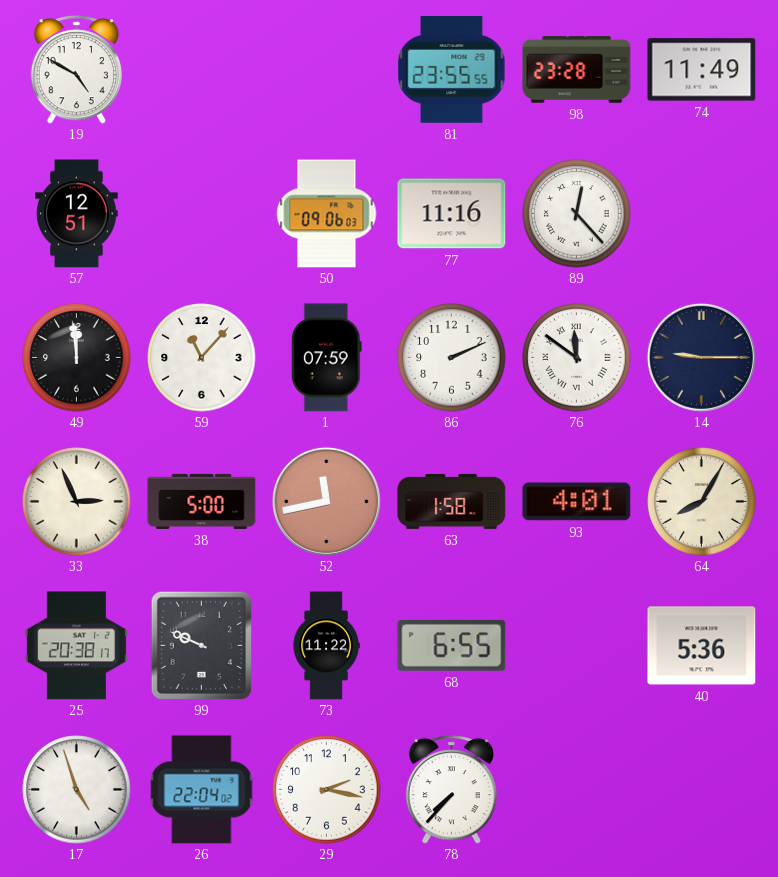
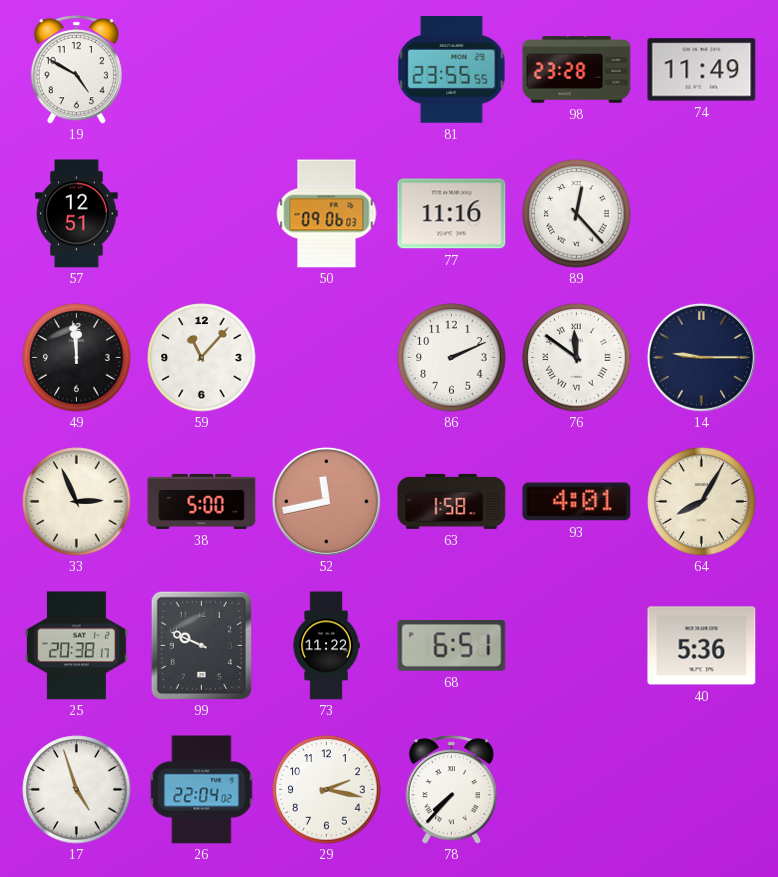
1: 07:59 -> none (326, 358)
68: 6:55 -> 6:51 (452, 645)
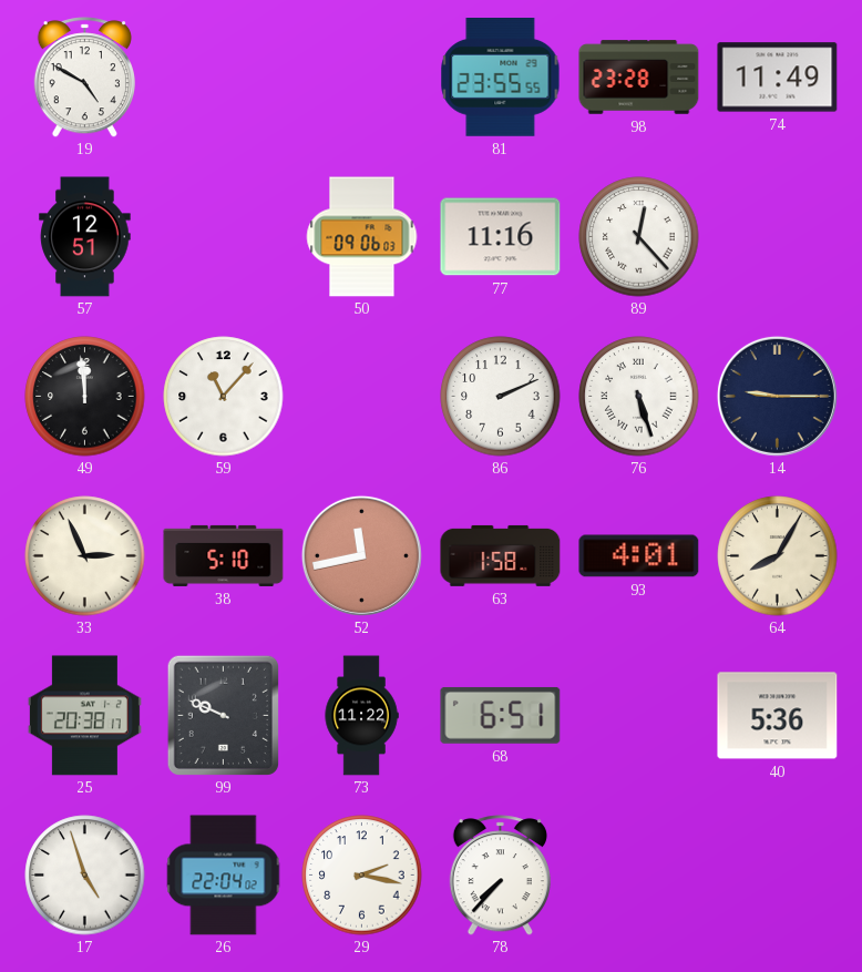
76: 11:51 -> 5:27 (639, 397)
38: 5:00 -> 5:10 (224, 555)
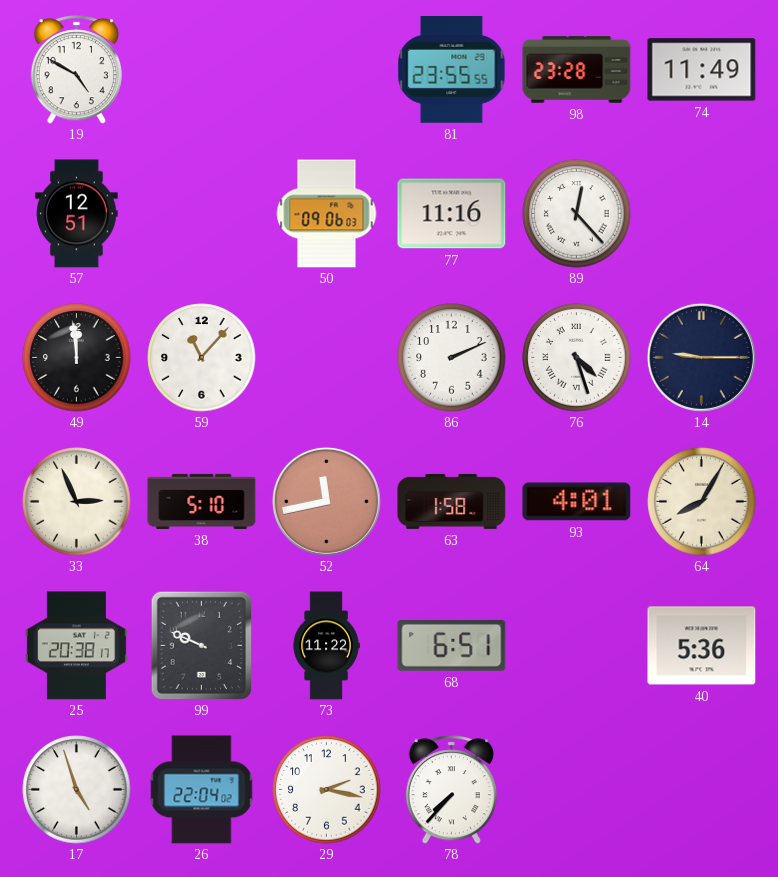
76: 5:27 -> 4:27 (577, 358)
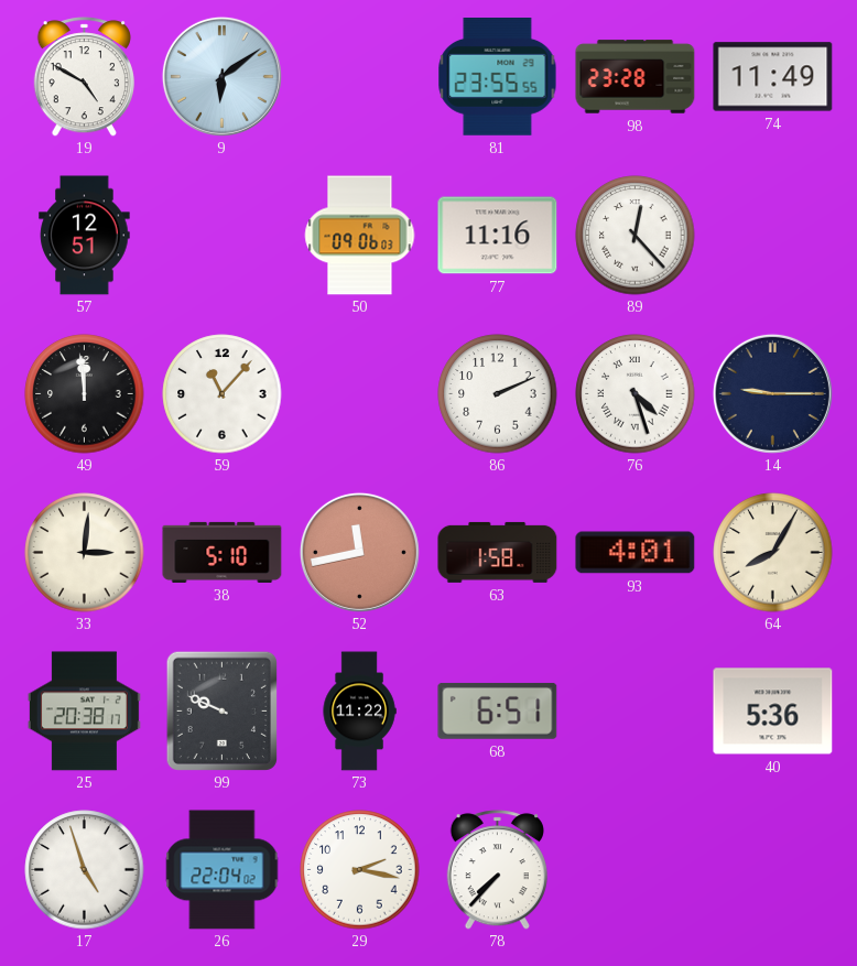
9: none -> 6:09 (221, 76)
33: 2:56 -> 3:01 (85, 553)
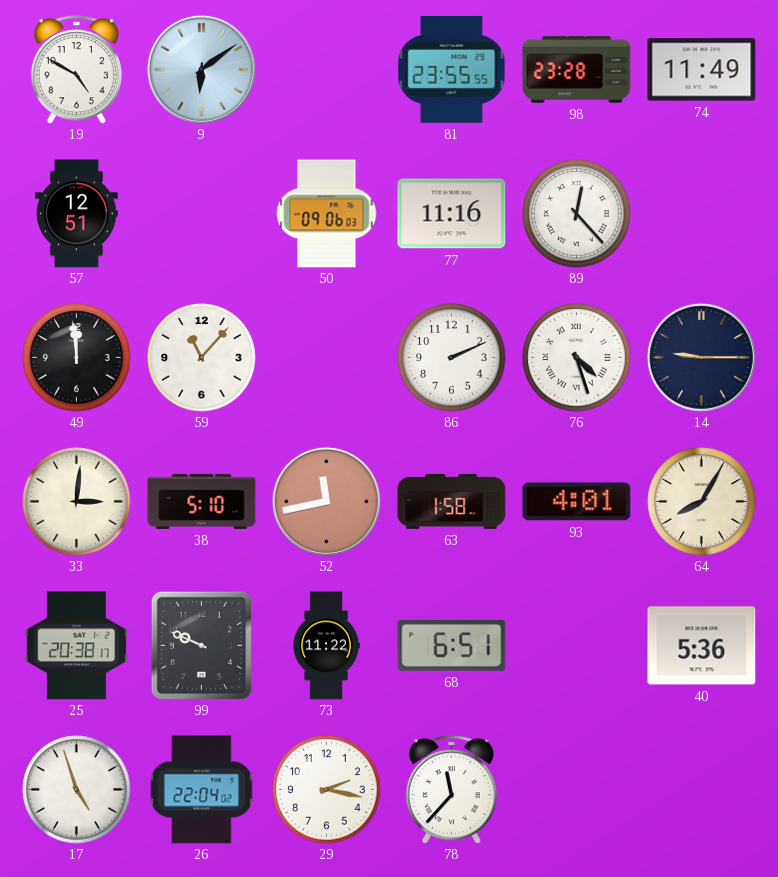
78: 7:37 -> 11:37 (451, 790)
